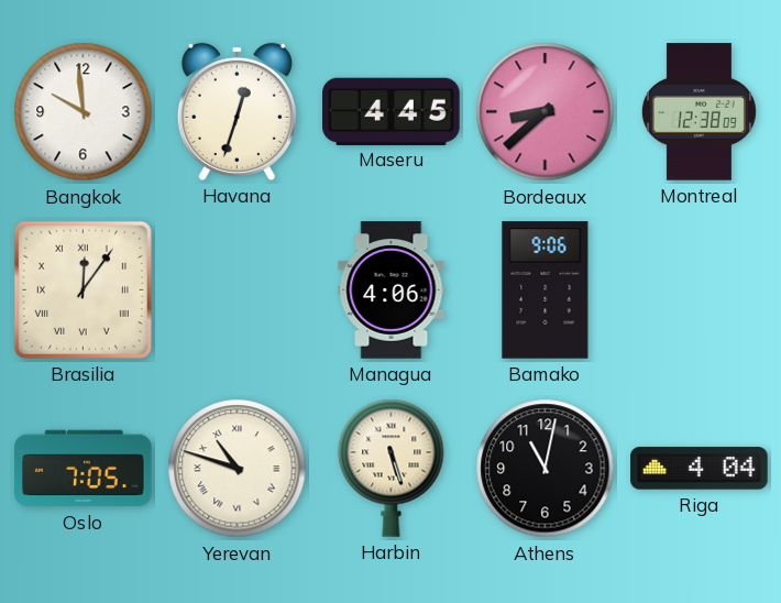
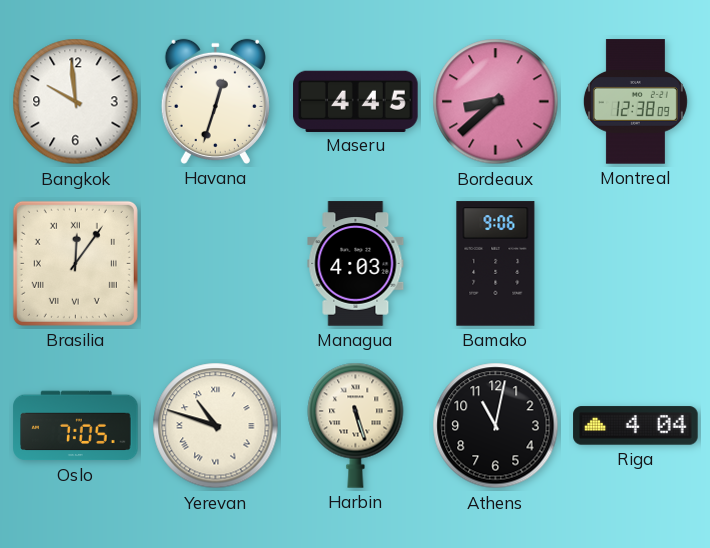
Managua: 4:06 -> 4:03 (356, 264)
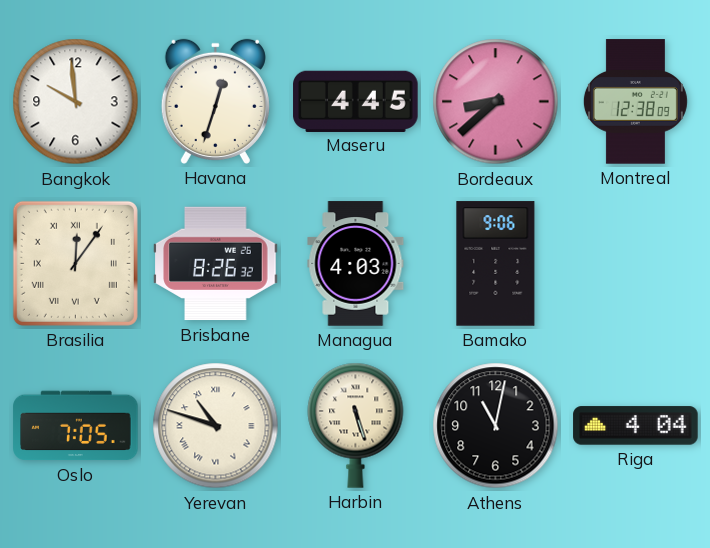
Brisbane: none -> 8:26 (216, 264)
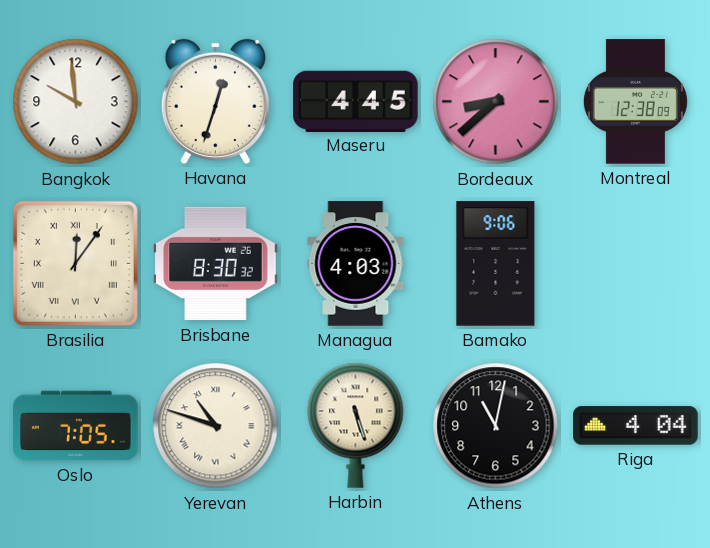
Brisbane: 8:26 -> 8:30 (216, 264)
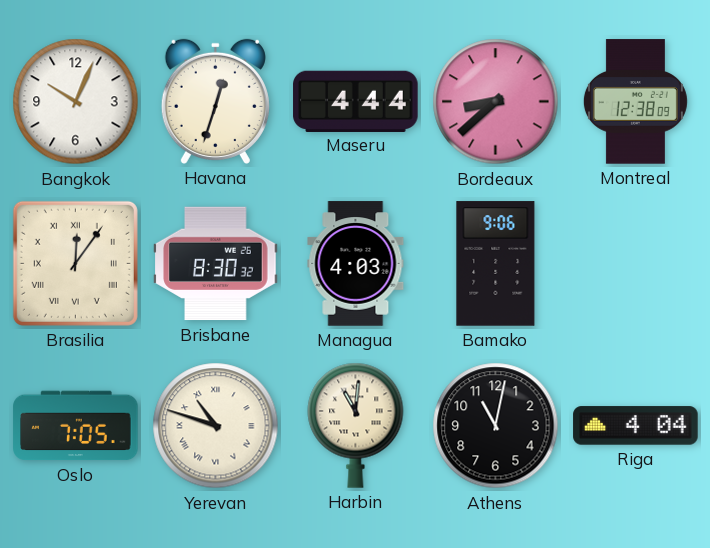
Bangkok: 9:59 -> 10:04 (76, 102)
Maseru: 4:45 -> 4:44 (356, 101)
Harbin: 5:27 -> 11:01 (356, 425)
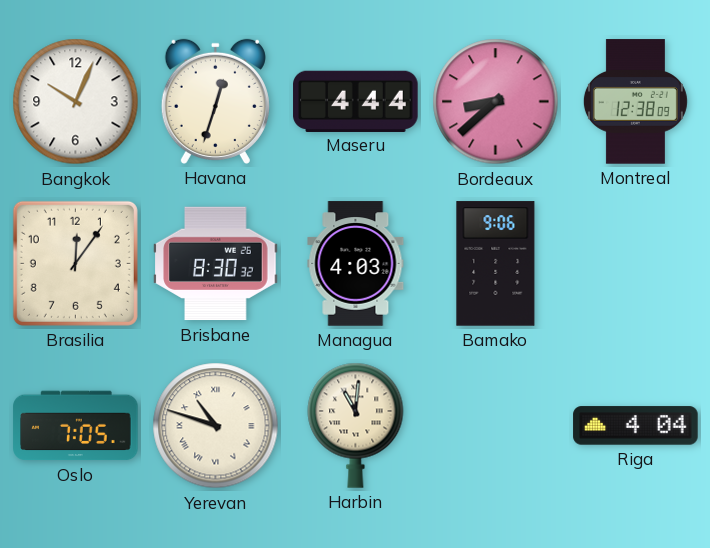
Brasilia numerals: Roman -> Arabic (75, 263)
Athens: 11:02 -> none (496, 426)
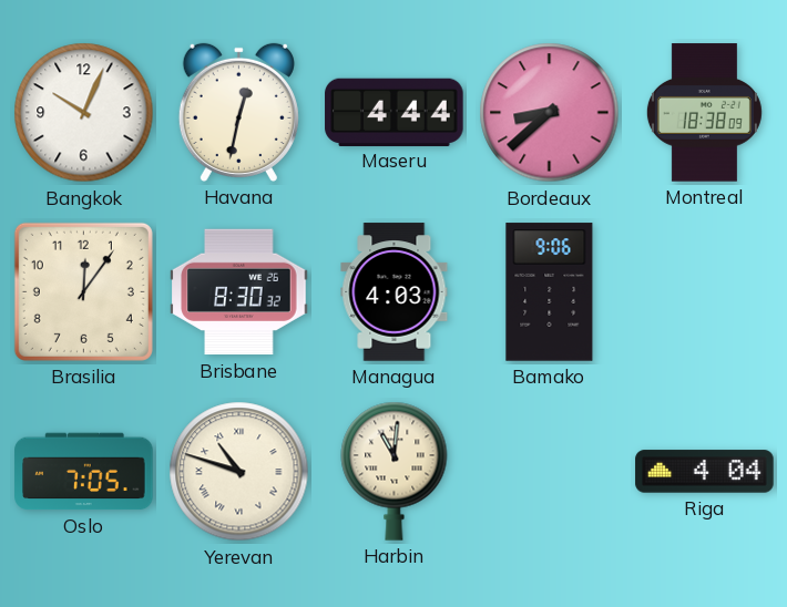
Havana: 12:33 -> 12:32 (238, 112)
Montreal: 12:38 -> 18:38 (704, 113)
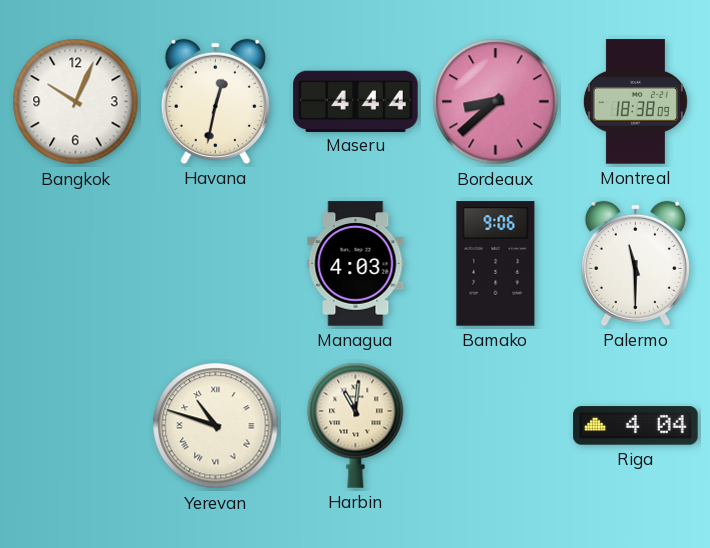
Brasilia: 12:06 -> none (83, 291)
Brisbane: 8:30 -> none (239, 292)
Palermo: none -> 11:30 (635, 263)
Oslo: 7:05 -> none (84, 472)
